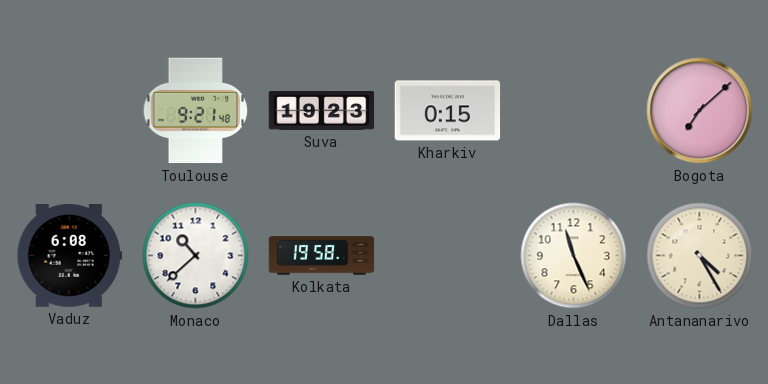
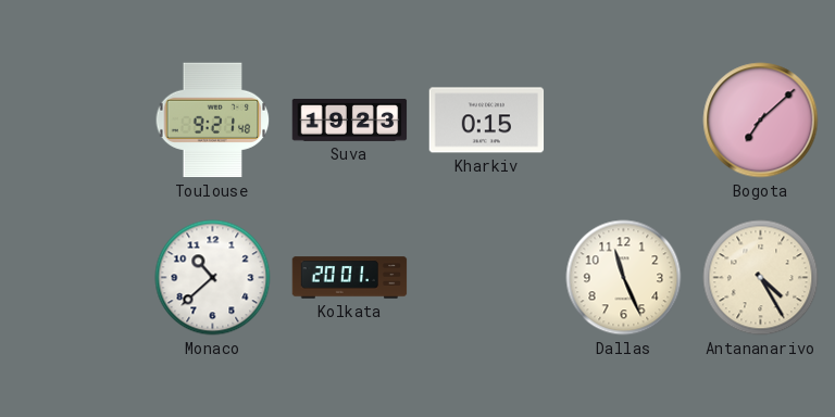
Vaduz: 6:08 -> none (70, 256)
Kolkata: 19:58 -> 20:01 (350, 278)
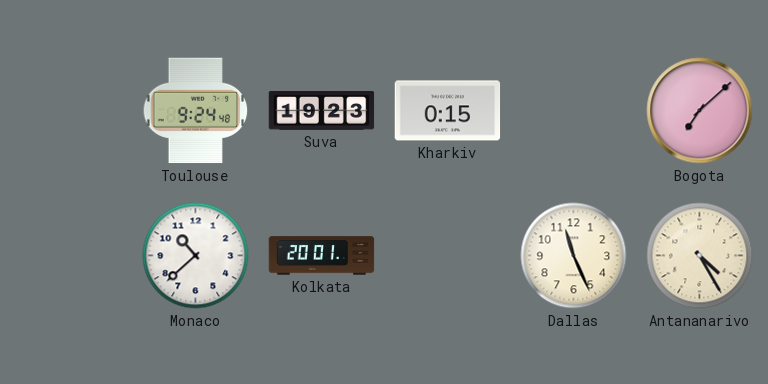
Toulouse: 9:21 -> 9:24 (196, 111)
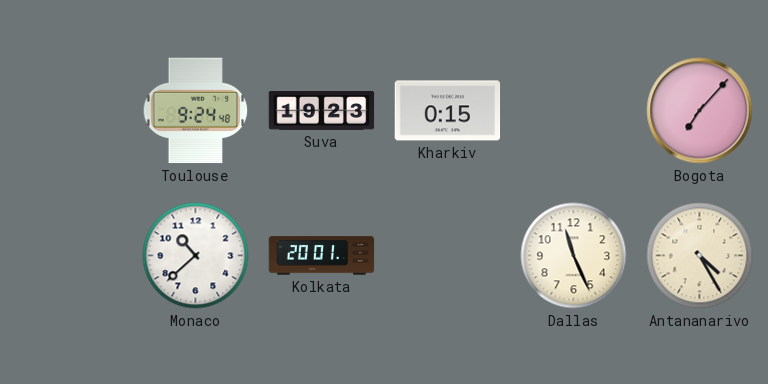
Bogota: 7:08 -> 7:07 (700, 111)
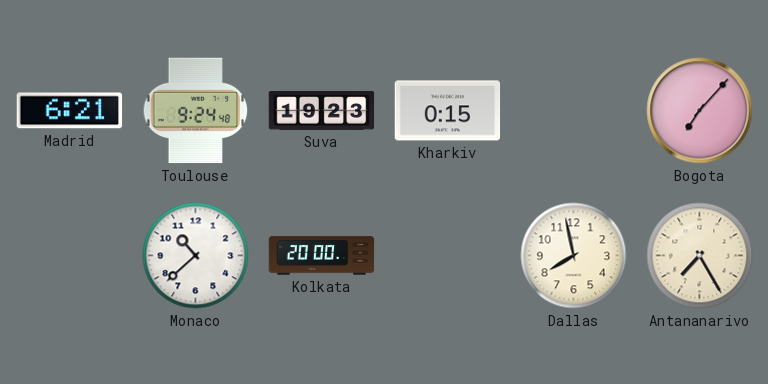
Madrid: none -> 6:21 (70, 111)
Kolkata: 20:01 -> 20:00 (322, 256)
Dallas: 11:26 -> 7:58 (574, 256)
Antananarivo: 4:25 -> 7:25 (700, 256)
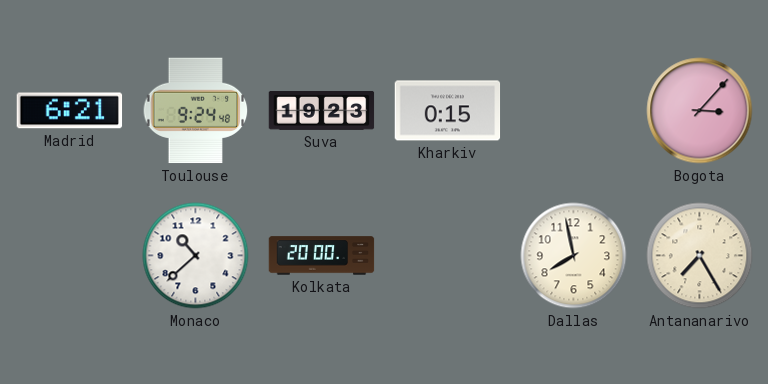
Bogota: 7:07 -> 3:07 (700, 111)
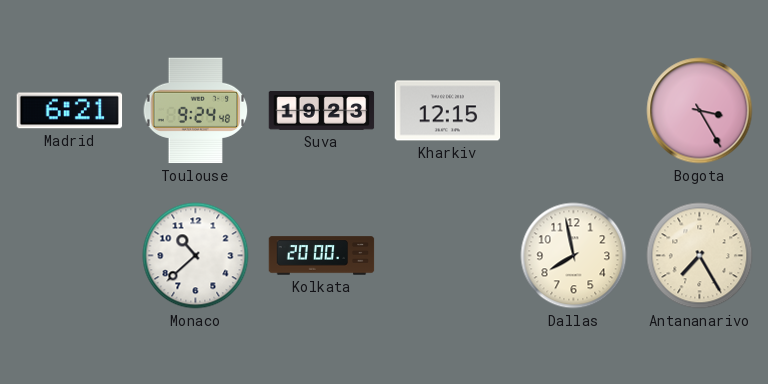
Kharkiv: 0:15 -> 12:15 (448, 111)
Bogota: 3:07 -> 3:25 (700, 111)
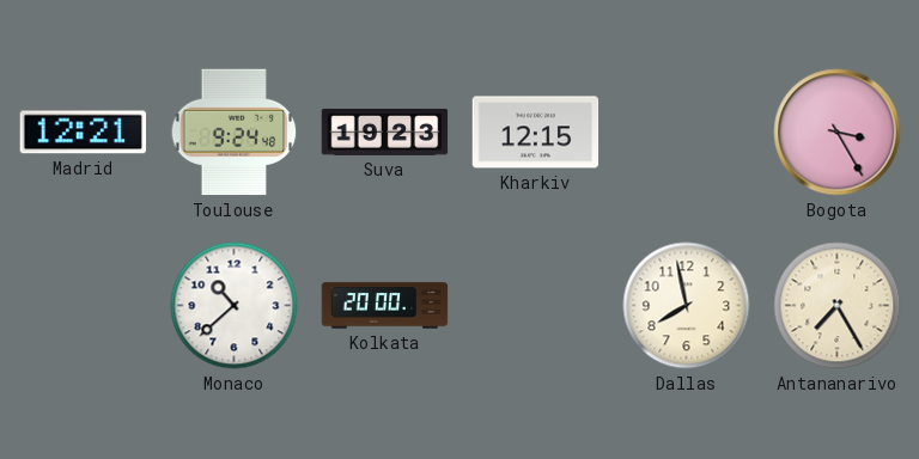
Madrid: 6:21 -> 12:21 (84, 133)
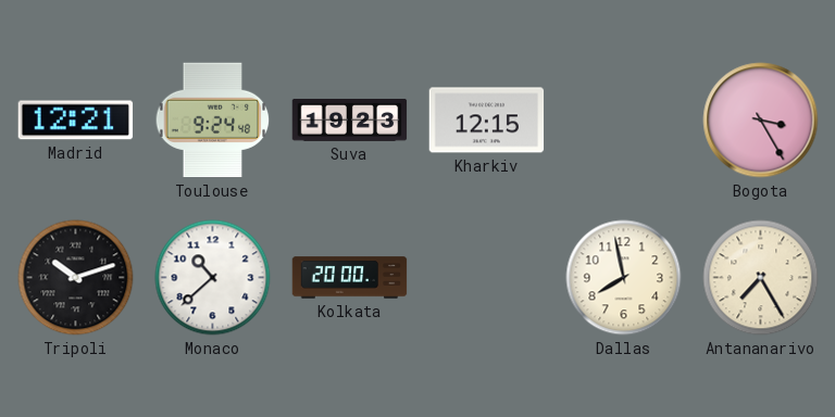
Tripoli: none -> 10:12 (76, 278)
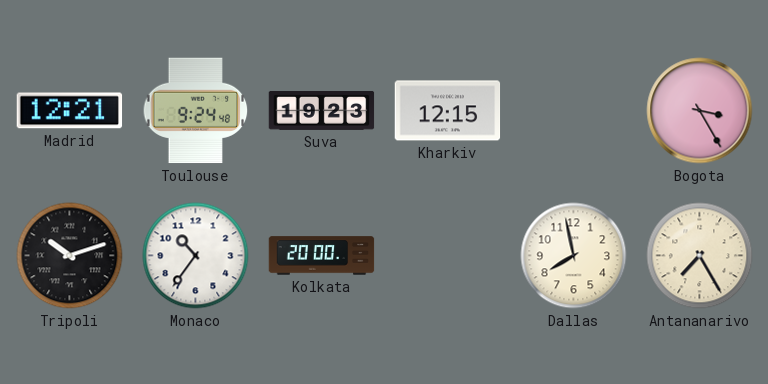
Monaco: 10:38 -> 10:36 (196, 256)
